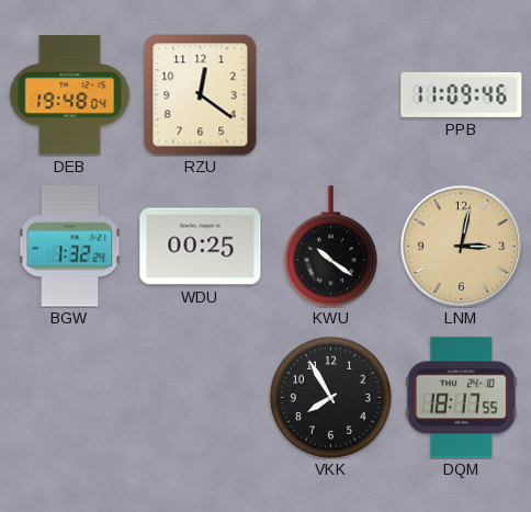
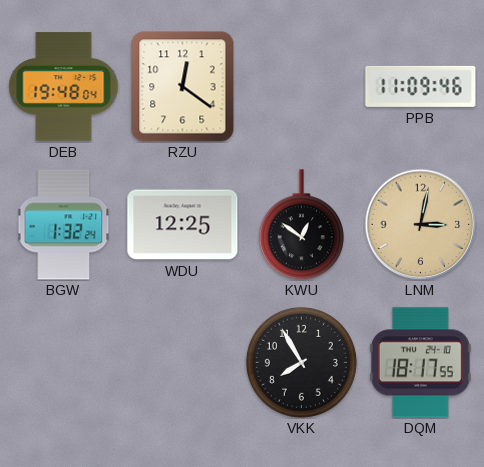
WDU: 00:25 -> 12:25 (183, 225)
KWU: 10:21 -> 12:51 (301, 225)
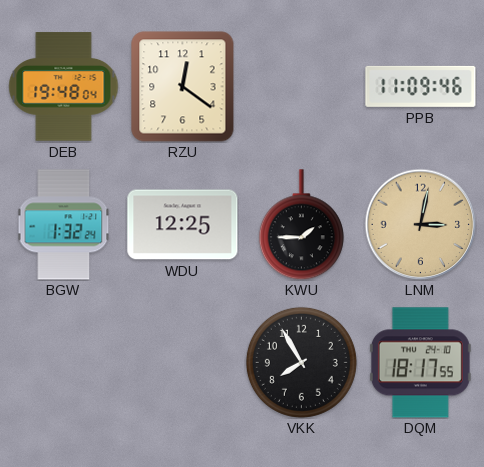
KWU: 12:51 -> 1:45 (301, 225)
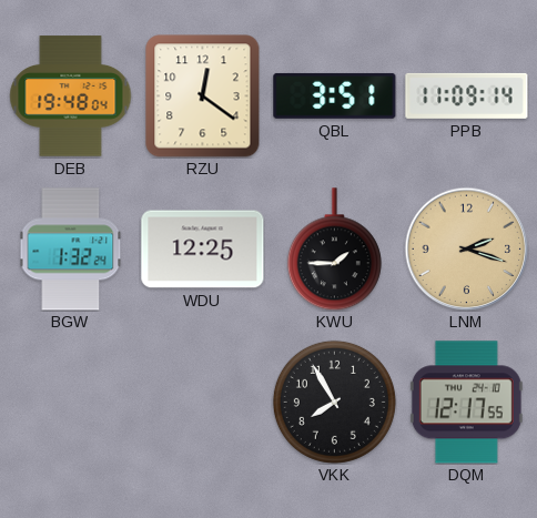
QBL: none -> 3:51 (335, 95)
PPB: 11:09:46 -> 11:09:14 (467, 95)
LNM: 3:02 -> 2:18 (466, 248)
DQM: 18:17 -> 12:17 (466, 403)
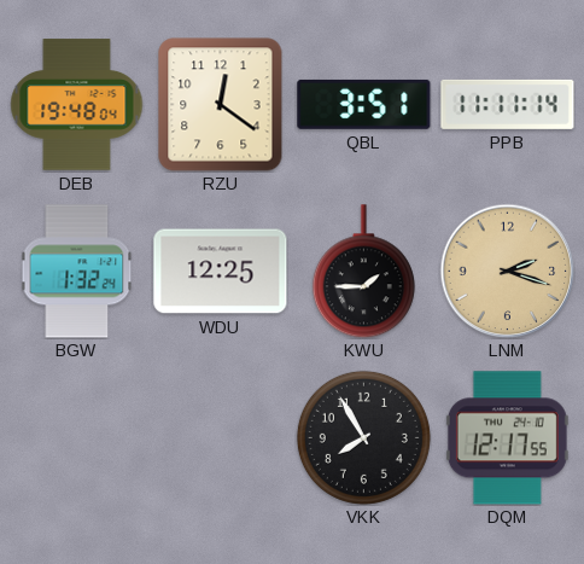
PPB: 11:09 -> 11:11 (508, 104)
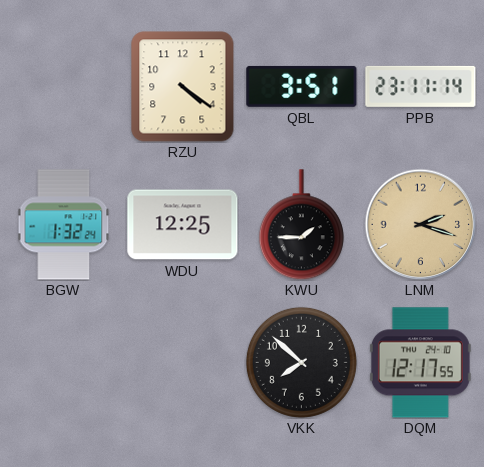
DEB: 19:48 -> none (77, 105)
RZU: 12:21 -> 4:21 (183, 87)
PPB: 11:11 -> 23:11 (421, 86)
VKK: 7:55 -> 7:52 (301, 362)
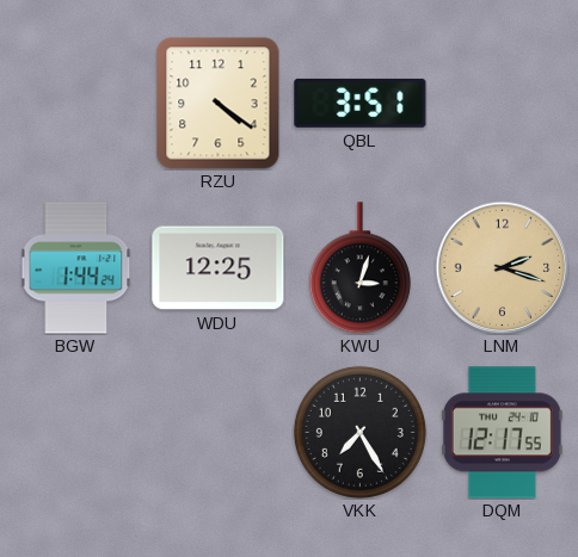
PPB: 23:11 -> none (421, 86)
BGW: 1:32 -> 1:44 (76, 268)
KWU: 1:45 -> 3:03 (359, 268)
VKK: 7:52 -> 7:25 (359, 432)
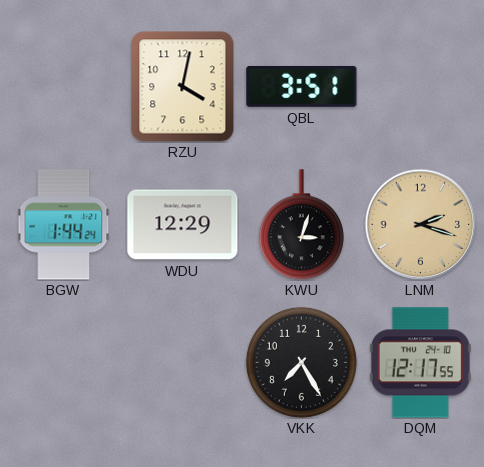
RZU: 4:21 -> 4:02 (183, 87)
WDU: 12:25 -> 12:29 (183, 225)
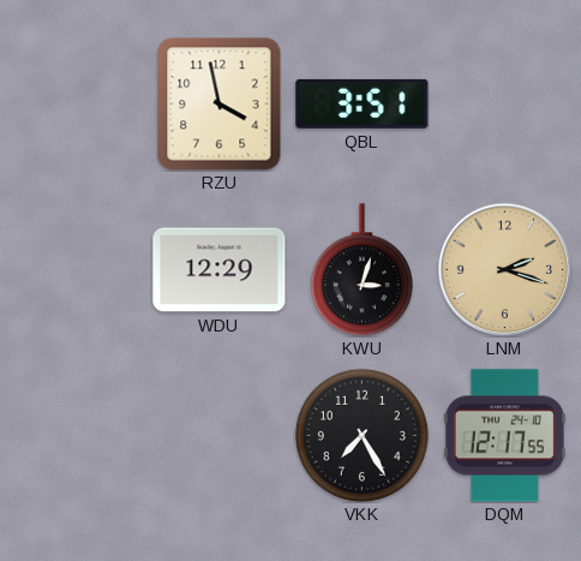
RZU: 4:02 -> 3:58 (220, 105)
BGW: 1:44 -> none (64, 225)
